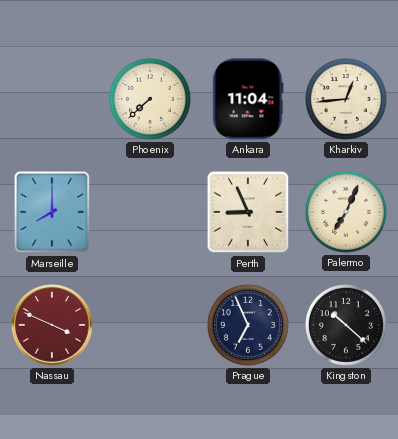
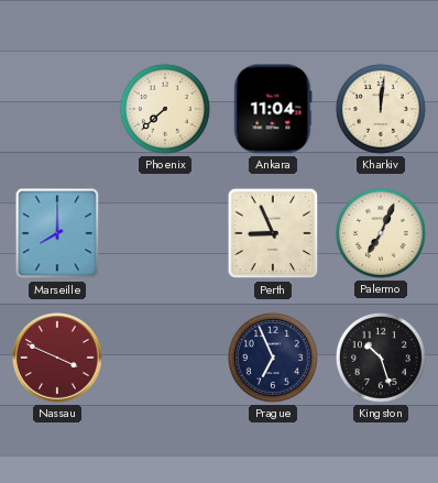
Kharkiv: 12:44 -> 12:01 (381, 109)
Kingston: 10:22 -> 10:27 (381, 358)
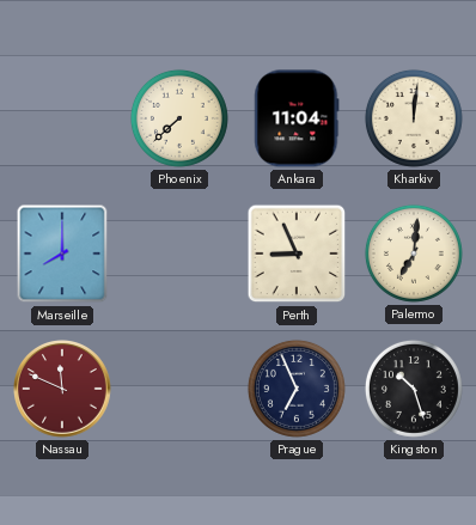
Palermo: 7:04 -> 7:01 (414, 254)
Nassau: 3:49 -> 11:49 (63, 390)
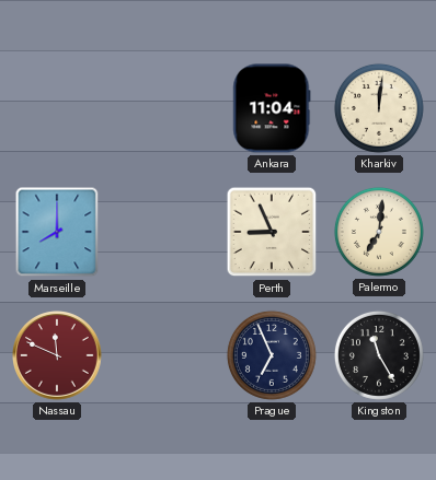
Phoenix: 7:38 -> none (179, 118)
Kingston: 10:27 -> 11:25 (379, 355)
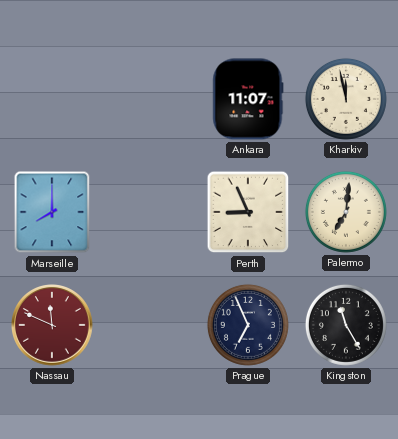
Ankara: 11:04 -> 11:07 (248, 99)
Kharkiv: 12:01 -> 11:58 (346, 99)
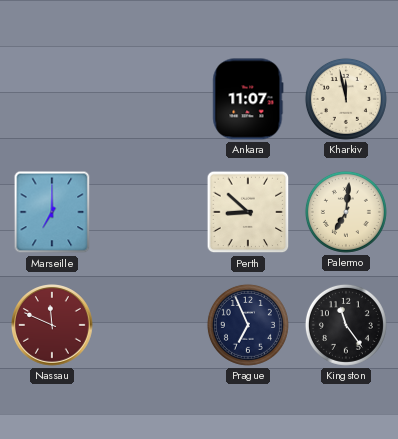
Marseille: 8:00 -> 7:00 (52, 212)
Perth: 8:56 -> 8:52 (248, 212)
Kingston: 11:25 -> 11:24 (346, 325)
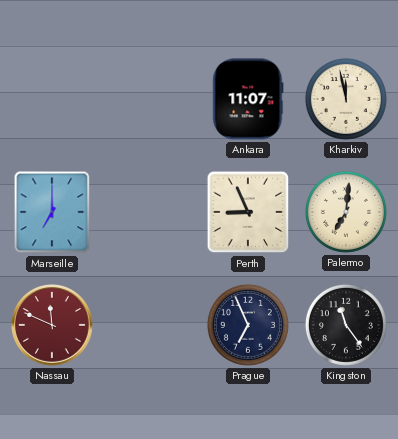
Perth: 8:52 -> 8:56 (248, 212)
